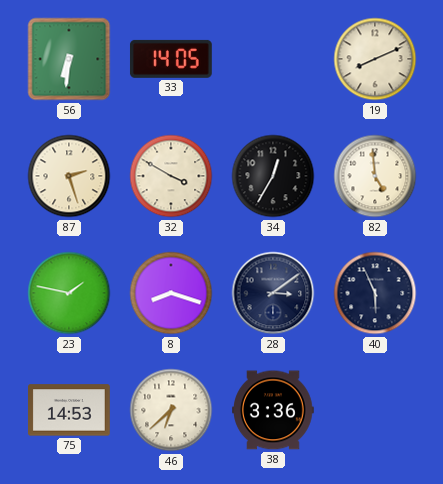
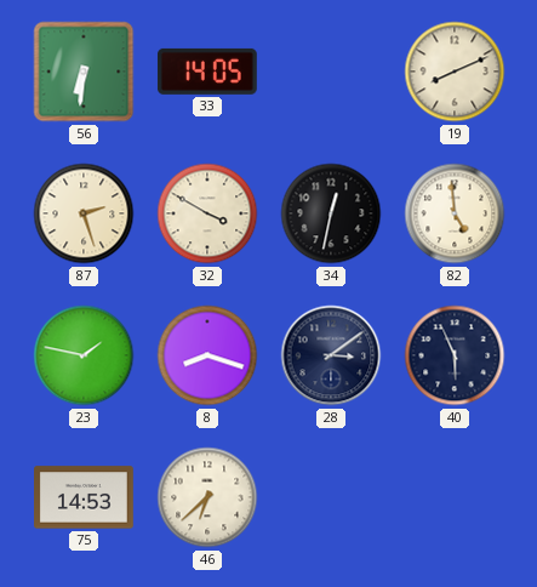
34: 12:35 -> 12:32 (331, 213)
38: 3:36 -> none (274, 410)
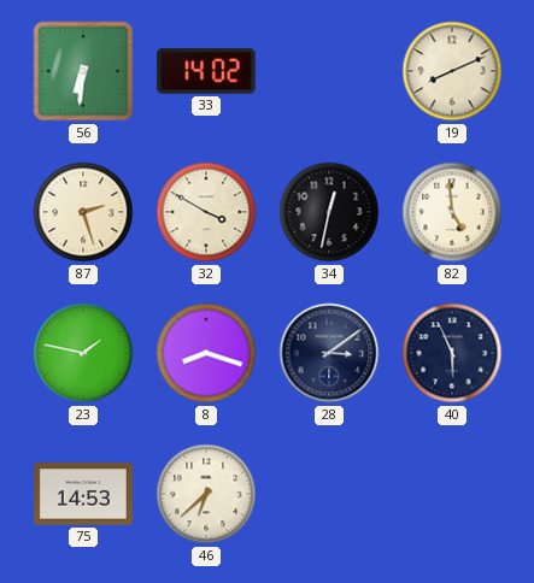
33: 14:05 -> 14:02 (206, 71)
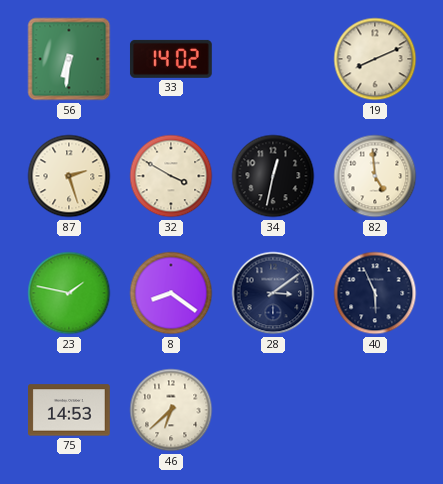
8: 8:18 -> 8:21 (171, 293)
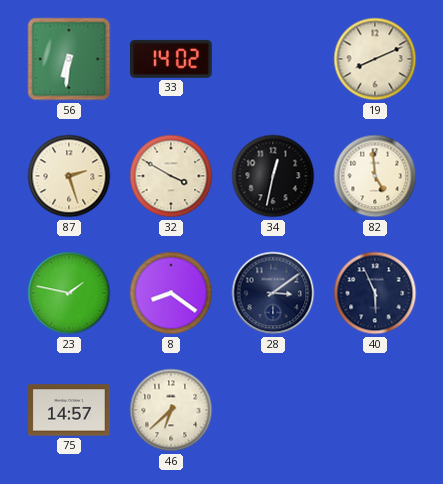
75: 14:53 -> 14:57 (70, 410)
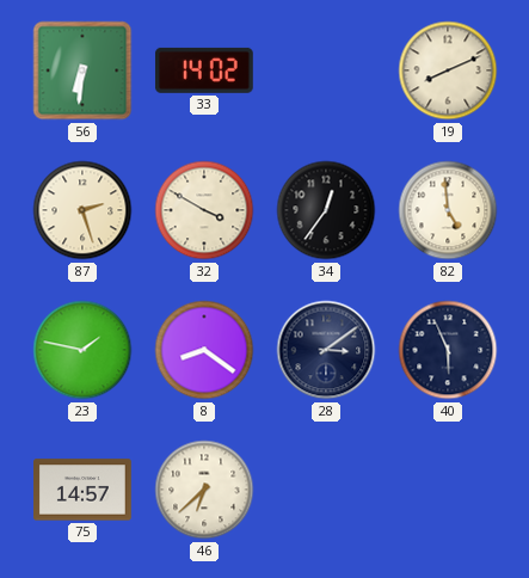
34: 12:32 -> 12:36 (326, 210)
